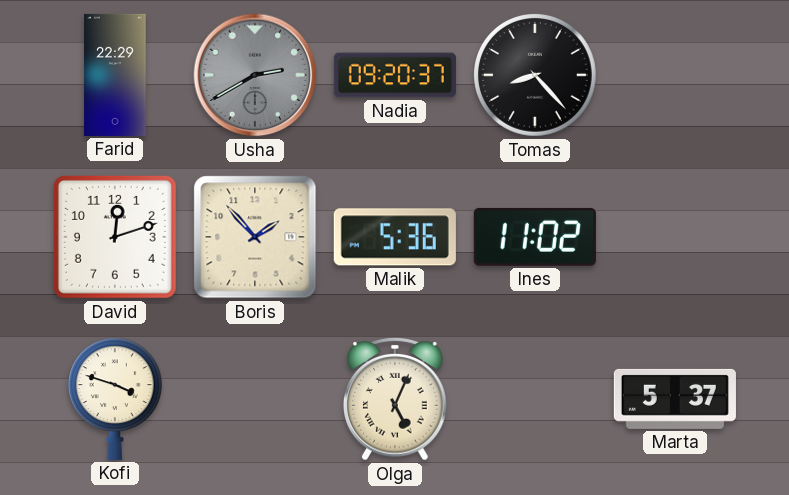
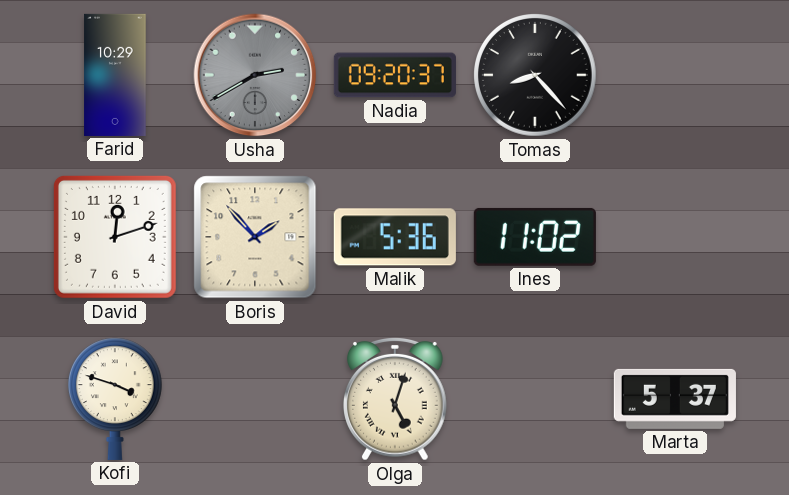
Farid: 22:29 -> 10:29 (115, 75)
Olga: 5:04 -> 5:03 (396, 399)
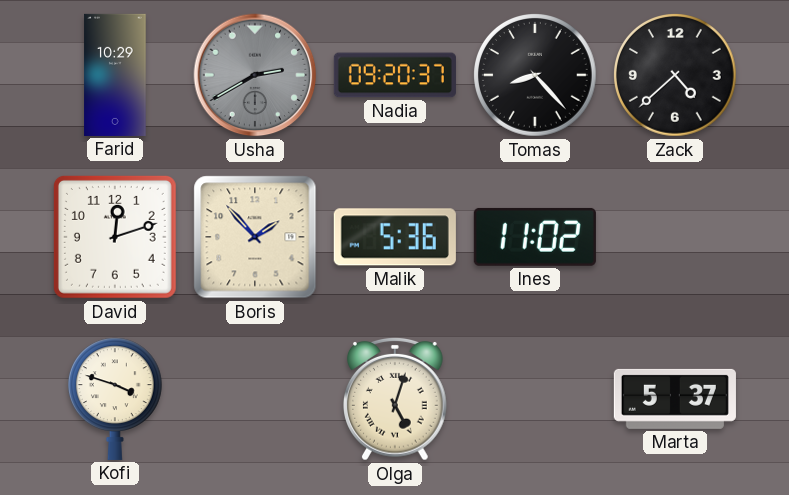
Zack: none -> 4:38 (676, 76)
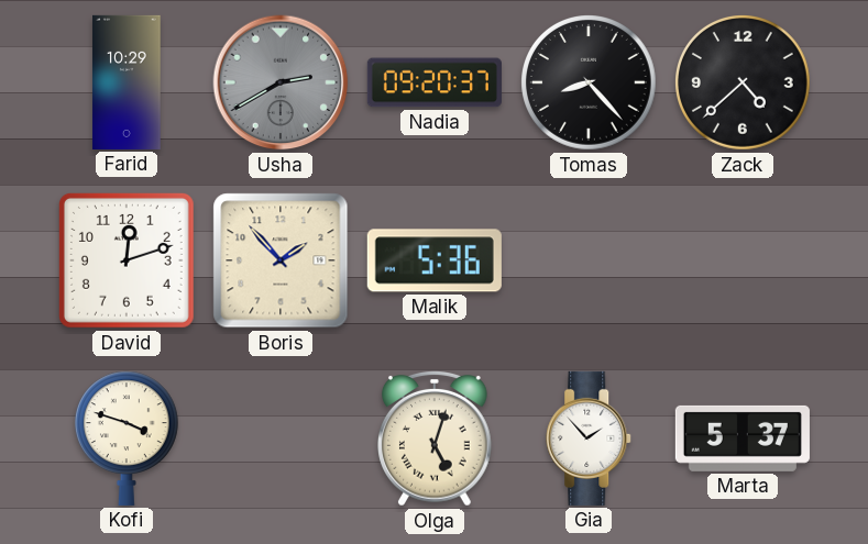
Ines: 11:02 -> none (535, 237)
Gia: none -> 1:53 (590, 438)
